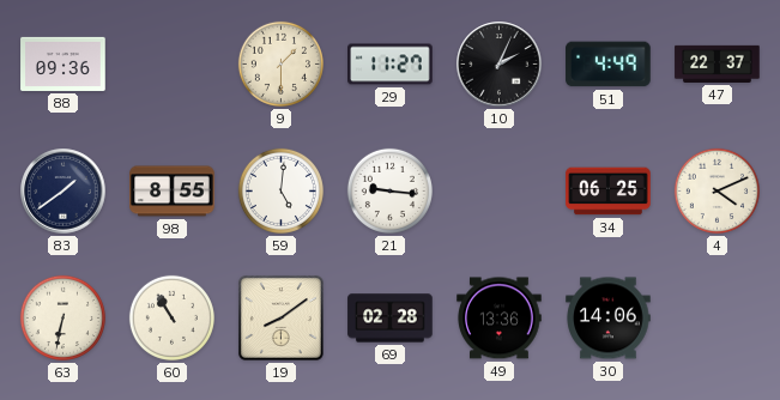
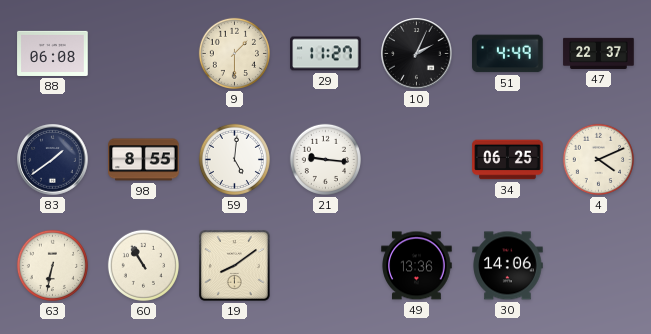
88: 09:36 -> 06:08 (53, 53)
69: 02:28 -> none (391, 319)
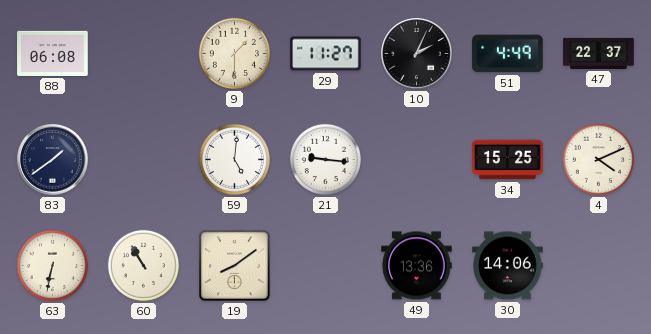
98: 8:55 -> none (144, 160)
34: 06:25 -> 15:25 (508, 160)
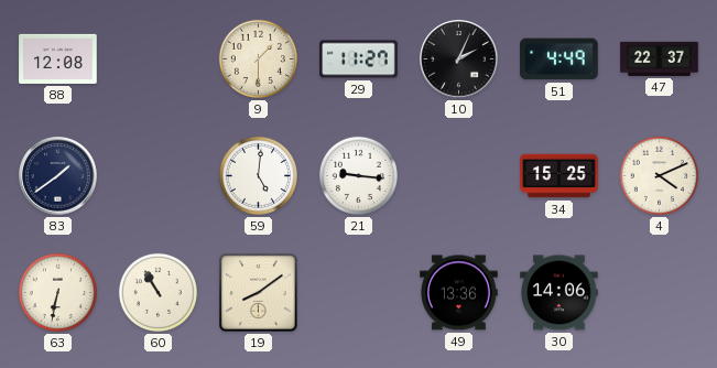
88: 06:08 -> 12:08 (58, 58)
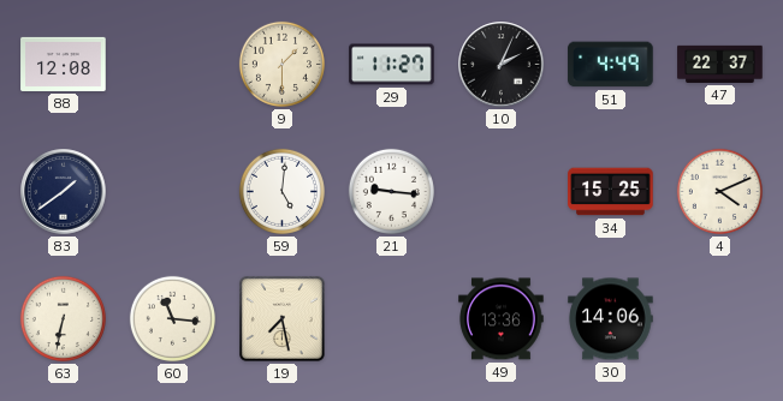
60: 10:55 -> 11:16 (172, 318)
19: 8:09 -> 7:28 (281, 318)
